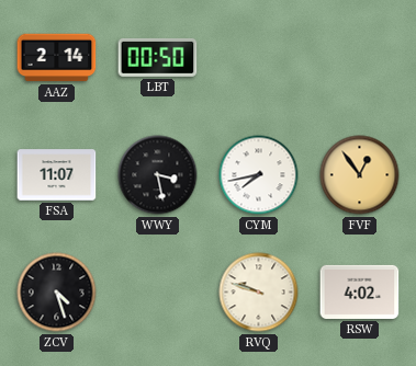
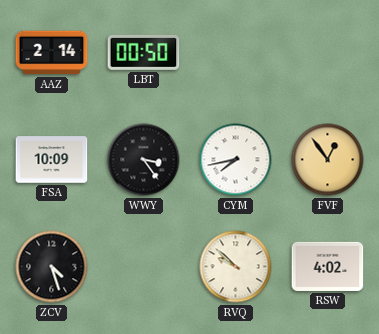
FSA: 11:07 -> 10:09 (52, 160)
WWY: 3:28 -> 3:24 (144, 160)
RVQ: 9:48 -> 9:52 (236, 267)
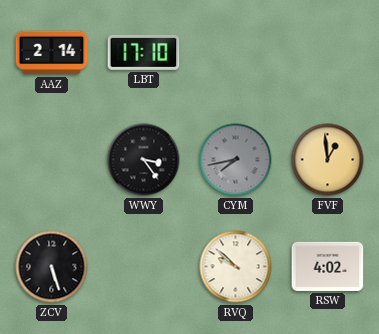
LBT: 00:50 -> 17:10 (144, 52)
FSA: 10:09 -> none (52, 160)
CYM dial: white -> grey (236, 160)
FVF: 12:54 -> 12:59 (328, 160)
ZCV: 4:27 -> 5:27 (52, 267)
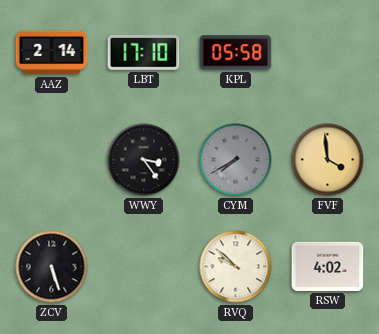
KPL: none -> 05:58 (236, 53)
CYM: 7:43 -> 7:40 (236, 160)
FVF: 12:59 -> 3:59 (328, 160)
